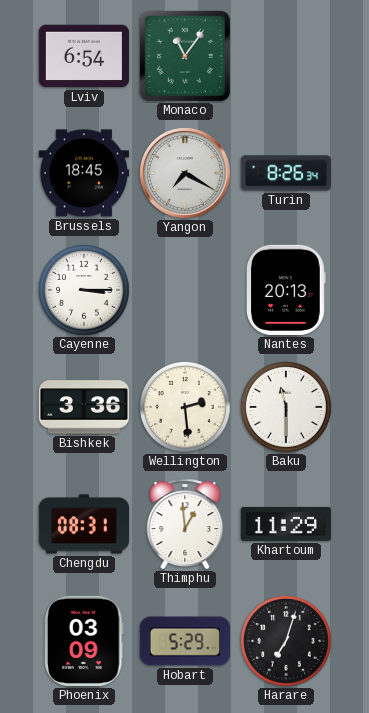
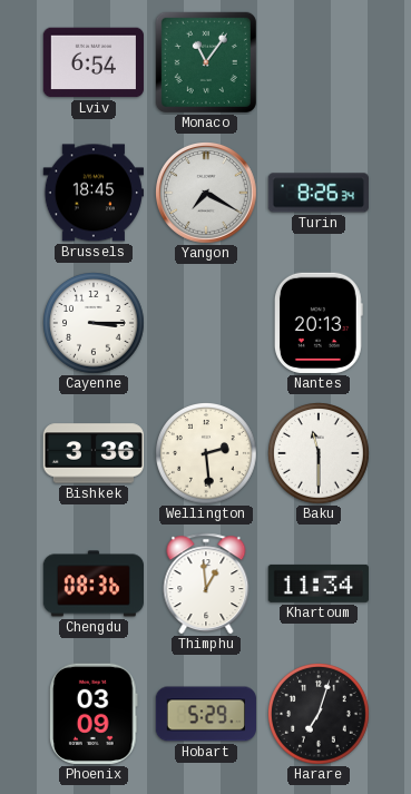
Chengdu: 08:31 -> 08:36 (92, 584)
Khartoum: 11:29 -> 11:34 (319, 584)
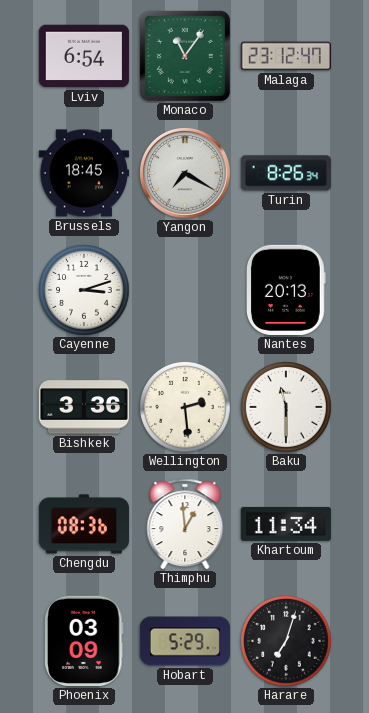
Malaga: none -> 23:12 (285, 56)
Cayenne: 3:15 -> 3:12 (85, 291)
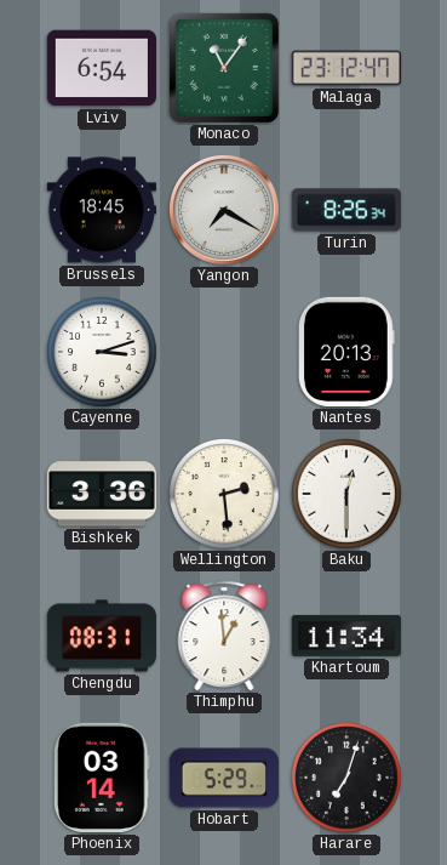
Baku: 11:30 -> 12:30 (348, 495)
Chengdu: 08:36 -> 08:31 (101, 636)
Phoenix: 03:09 -> 03:14 (103, 778)
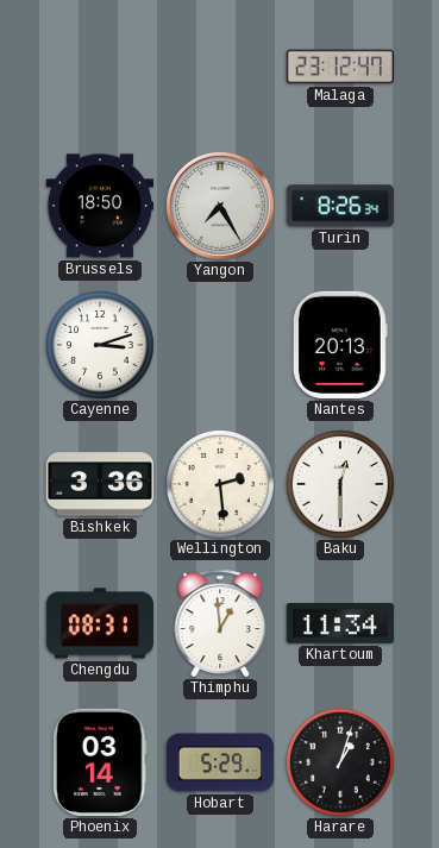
Lviv: 6:54 -> none (102, 68)
Monaco: 11:06 -> none (224, 68)
Brussels: 18:45 -> 18:50 (99, 206)
Yangon: 7:20 -> 7:25 (221, 207)
Harare: 7:03 -> 1:03 (341, 764)
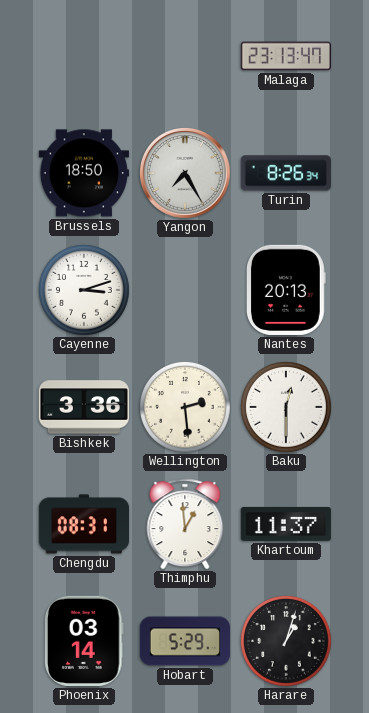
Malaga: 23:12 -> 23:13 (285, 56)
Khartoum: 11:34 -> 11:37 (286, 524)
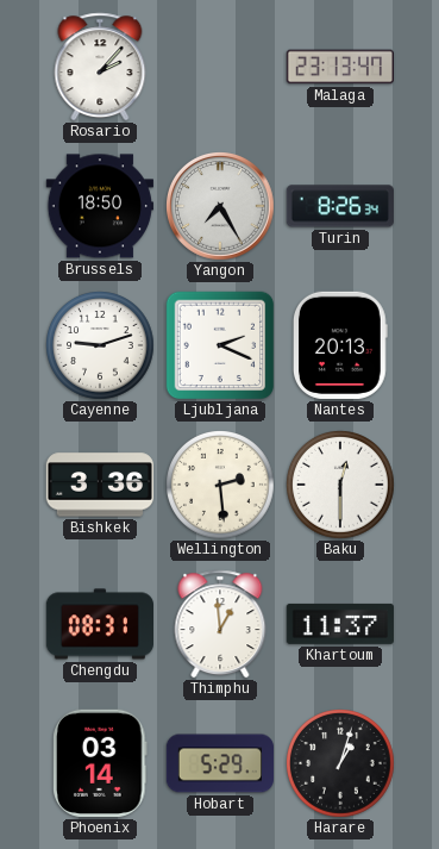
Rosario: none -> 2:07 (100, 67)
Cayenne: 3:12 -> 9:12 (101, 347)
Ljubljana: none -> 2:19 (220, 345)
